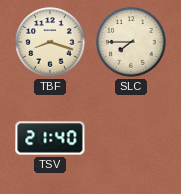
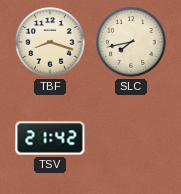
SLC: 7:45 -> 7:43 (131, 42)
TSV: 21:40 -> 21:42 (50, 138)
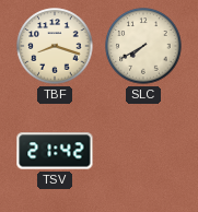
SLC: 7:43 -> 7:40 (143, 46)
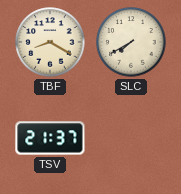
TBF: 8:18 -> 8:20 (50, 42)
TSV: 21:42 -> 21:37 (50, 138)
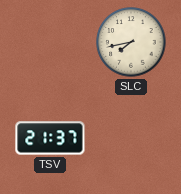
TBF: 8:20 -> none (50, 42)
SLC: 7:40 -> 7:43 (131, 42)
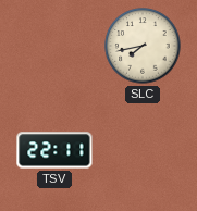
TSV: 21:37 -> 22:11 (54, 150)
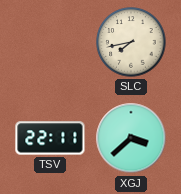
XGJ: none -> 3:38 (131, 138)
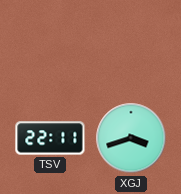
SLC: 7:43 -> none (131, 42)
XGJ: 3:38 -> 3:42 (131, 138)
